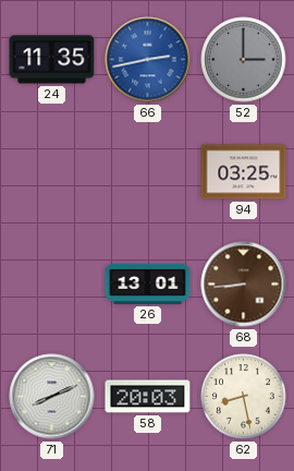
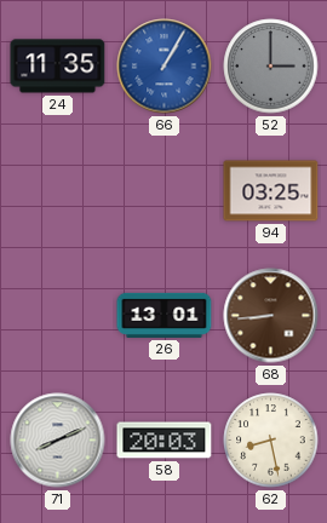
66: 2:43 -> 1:05 (165, 67)
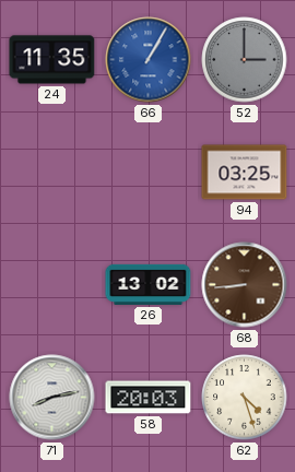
26: 13:01 -> 13:02 (149, 284)
71: 8:11 -> 8:13 (52, 398)
62: 8:28 -> 4:27 (245, 398)
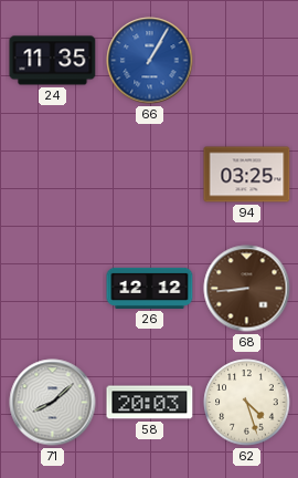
52: 3:00 -> none (245, 60)
26: 13:02 -> 12:12 (150, 288)
71: 8:13 -> 8:08 (53, 403)
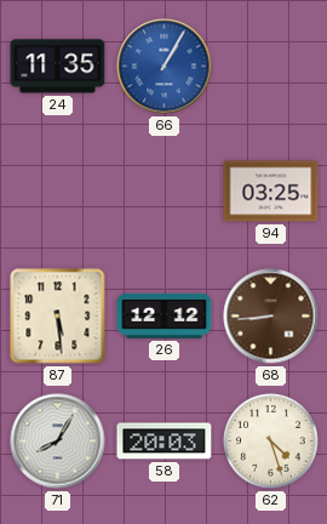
87: none -> 5:29 (58, 317)
71: 8:08 -> 8:05 (58, 442)
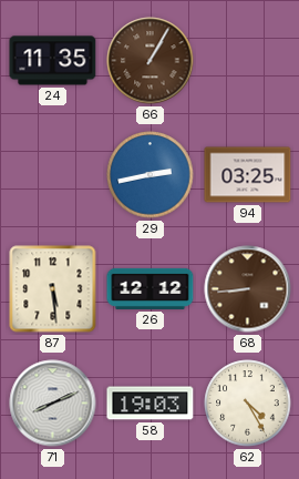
66 dial: blue -> brown (151, 61)
29: none -> 2:43 (151, 175)
71: 8:05 -> 8:11 (53, 404)
58: 20:03 -> 19:03 (151, 404)
62: 4:27 -> 4:25 (248, 404)
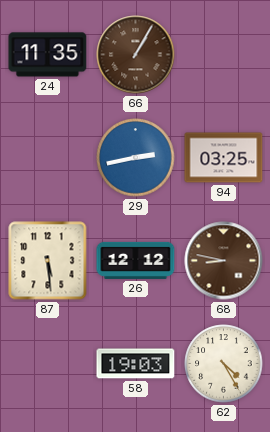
68: 8:44 -> 8:47 (224, 261)
71: 8:11 -> none (53, 404)
